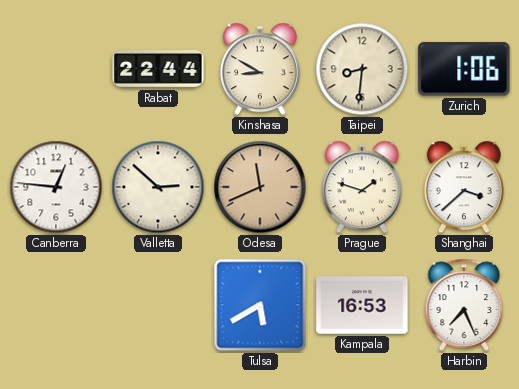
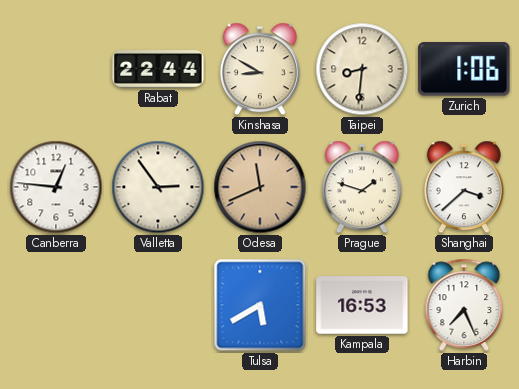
Valletta: 2:52 -> 2:54 (158, 187)
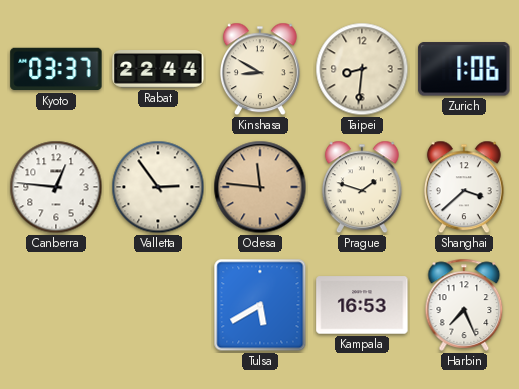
Kyoto: none -> 03:37 (56, 69)
Odesa: 11:41 -> 11:46 (260, 187)
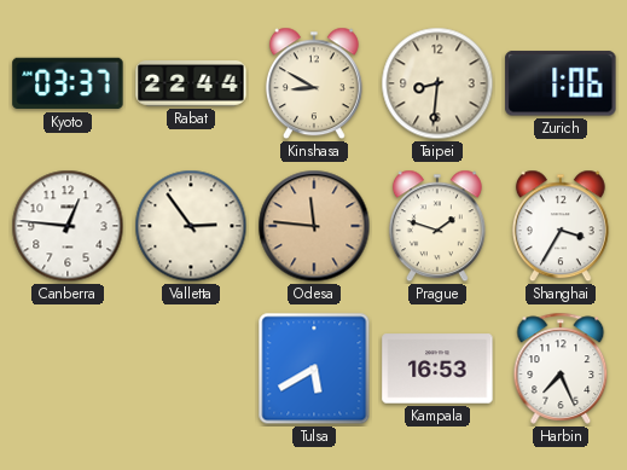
Shanghai: 3:38 -> 3:35 (561, 226)
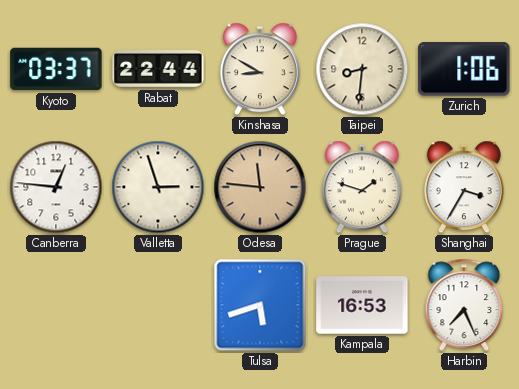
Valletta: 2:54 -> 2:57 (158, 187)
Tulsa: 5:40 -> 5:42 (260, 305)
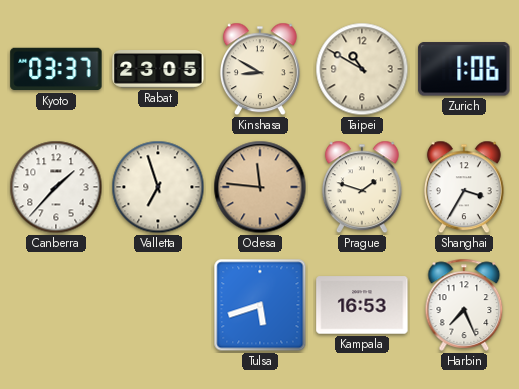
Rabat: 22:44 -> 23:05 (158, 70)
Taipei: 8:31 -> 10:50 (362, 69)
Canberra: 12:46 -> 1:37 (56, 187)
Valletta: 2:57 -> 6:57 (158, 187)
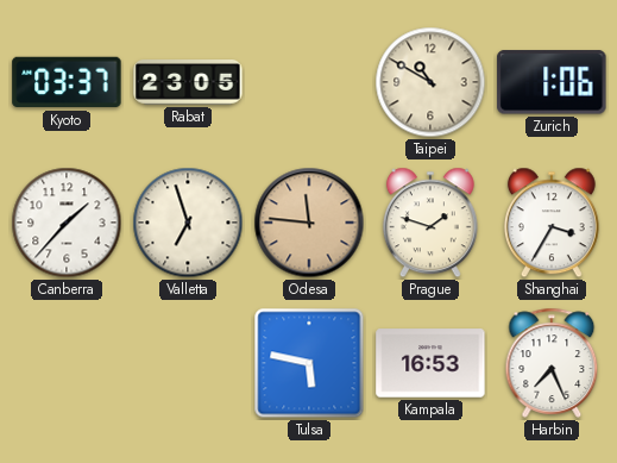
Kinshasa: 8:50 -> none (260, 69)
Tulsa: 5:42 -> 5:47 (309, 363)
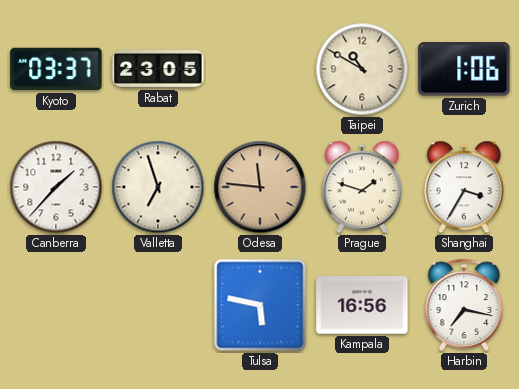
Kampala: 16:53 -> 16:56 (362, 305)
Harbin: 7:26 -> 7:17 (464, 305)
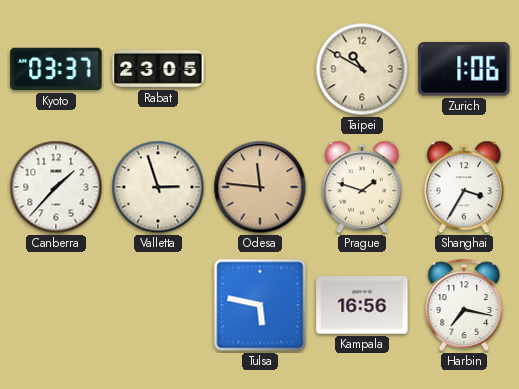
Valletta: 6:57 -> 2:57 (158, 187)
